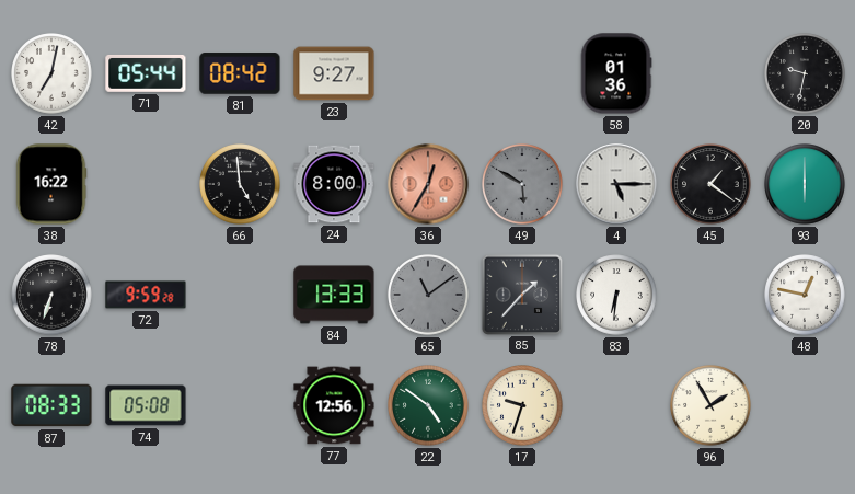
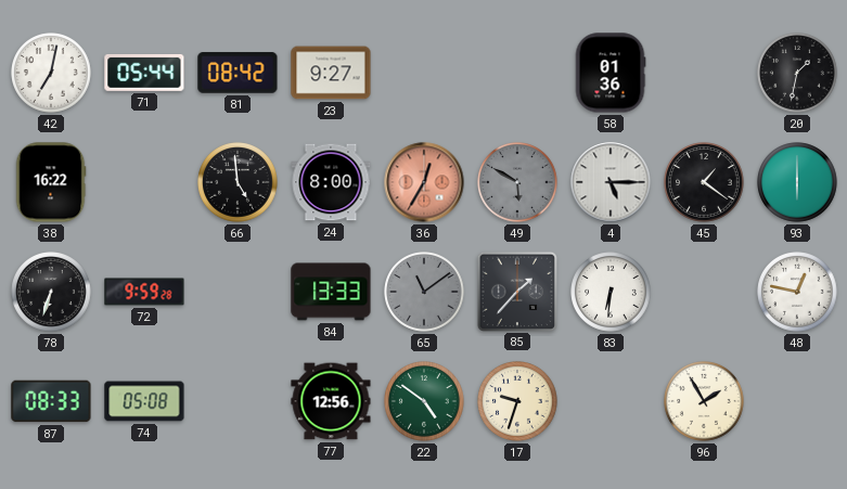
20: 9:32 -> 1:32 (797, 73)
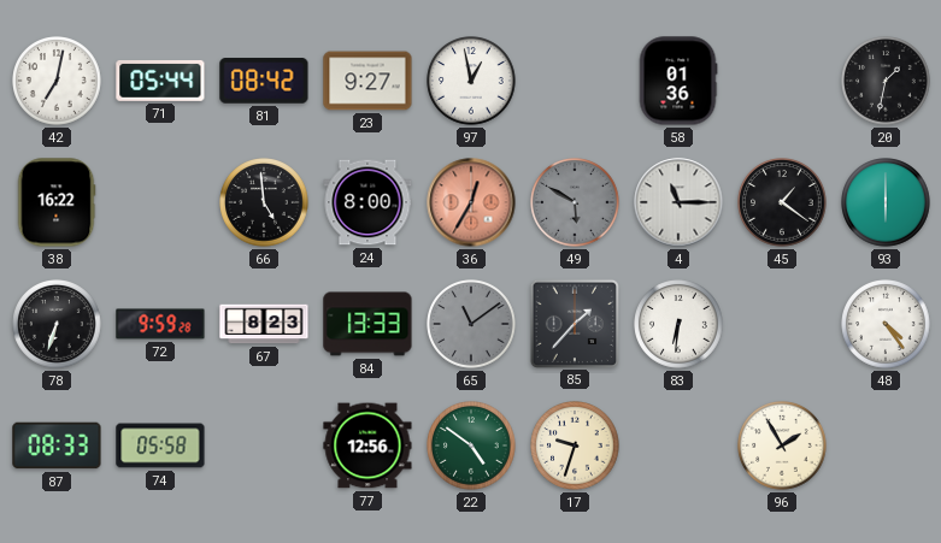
97: none -> 12:58 (471, 81)
4: 5:15 -> 11:15 (678, 202)
67: none -> 8:23 (264, 324)
48: 12:47 -> 4:24 (886, 324)
74: 05:08 -> 05:58 (160, 445)
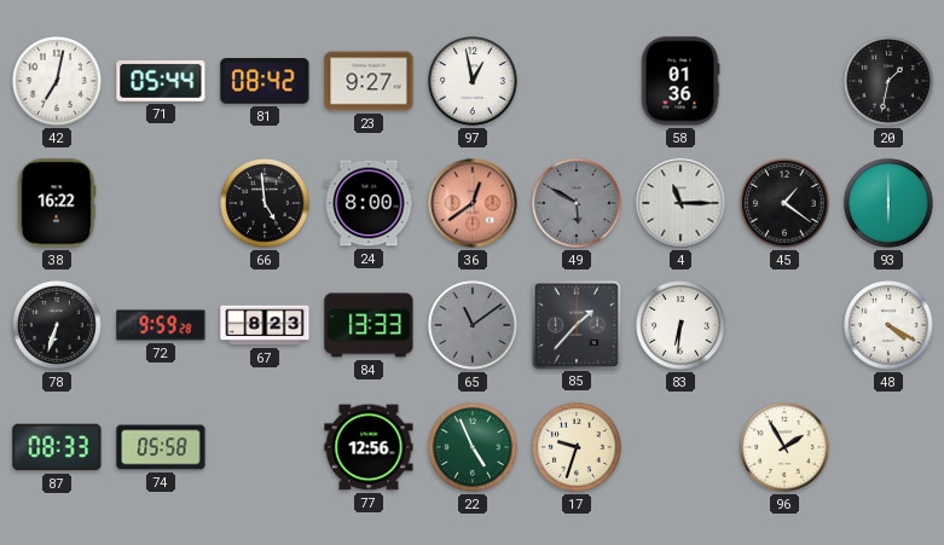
36: 12:35 -> 12:39 (473, 203)
48: 4:24 -> 4:20 (888, 325)
22: 4:51 -> 4:56 (473, 447)
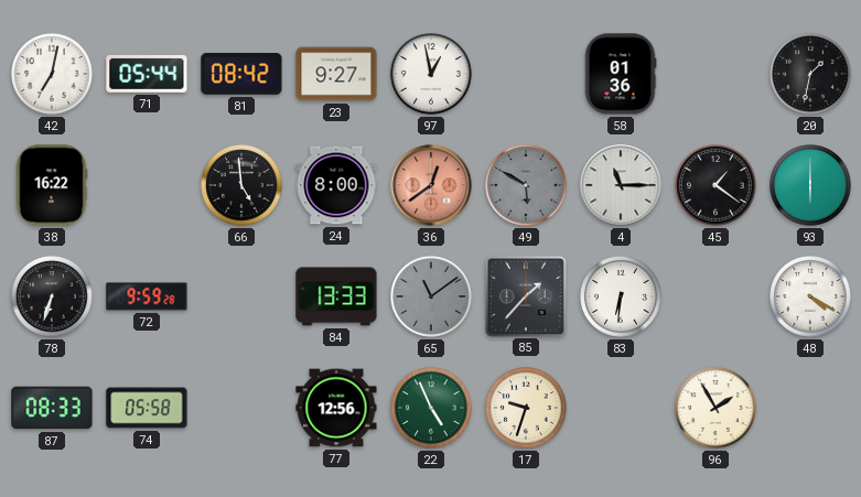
67: 8:23 -> none (265, 325)
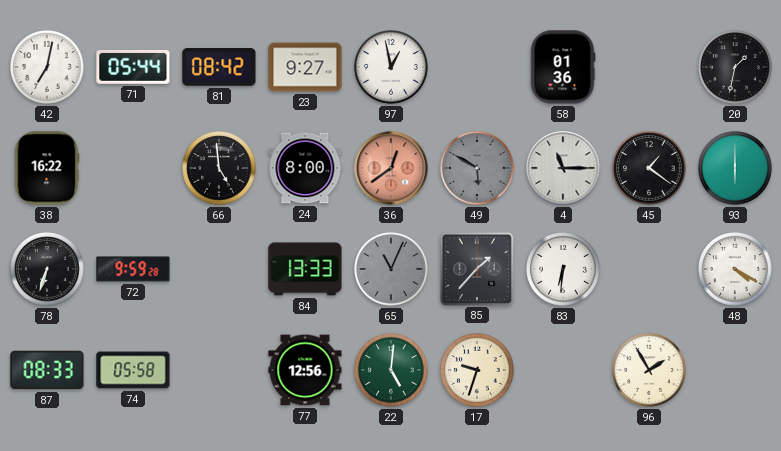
65: 11:09 -> 11:04 (391, 269)
22: 4:56 -> 5:01 (391, 370)
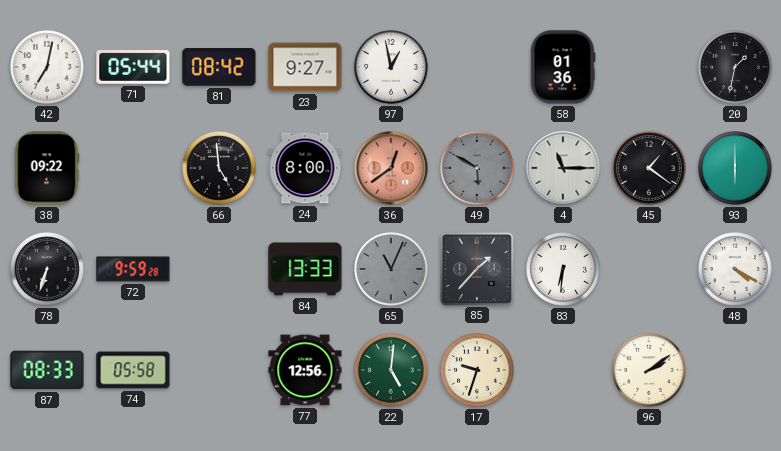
38: 16:22 -> 09:22 (47, 168)
96: 1:55 -> 2:09 (649, 370)
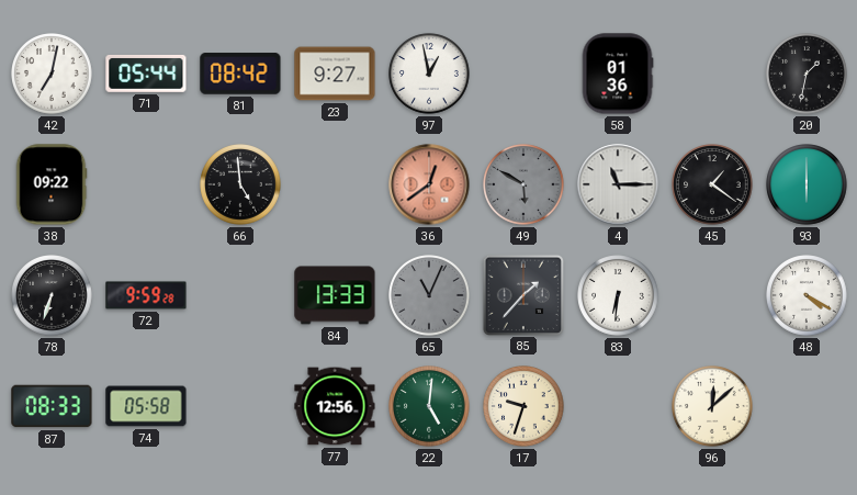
24: 8:00 -> none (305, 168)
96: 2:09 -> 12:08 (712, 406)
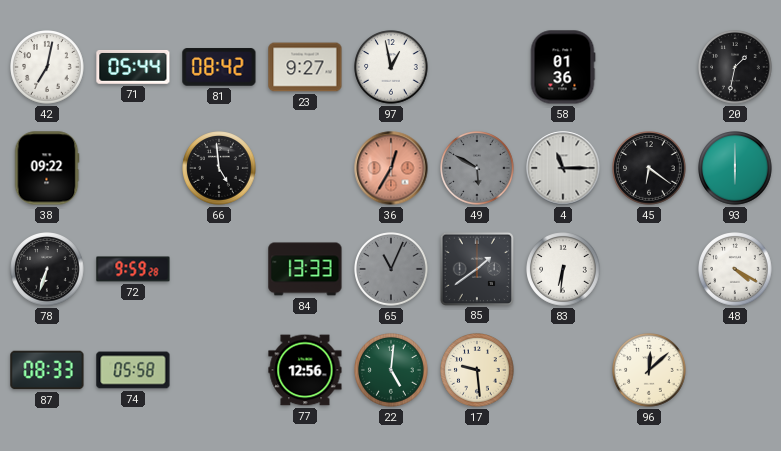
36: 12:39 -> 12:35 (391, 168)
45: 1:21 -> 6:21 (649, 168)
85: 1:37 -> 1:39 (476, 268)
17: 9:33 -> 9:29 (477, 370)
